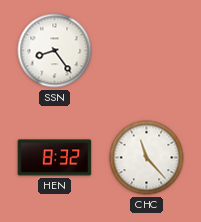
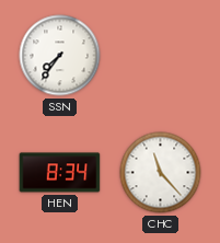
SSN: 8:24 -> 7:36 (60, 56)
HEN: 8:32 -> 8:34 (60, 173)
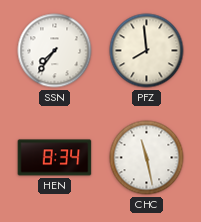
PFZ: none -> 7:59 (147, 51)
CHC: 11:23 -> 11:28 (147, 158)
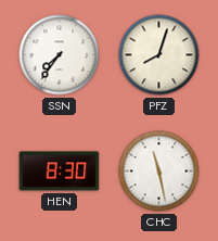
PFZ: 7:59 -> 8:03 (159, 55)
HEN: 8:34 -> 8:30 (60, 172)
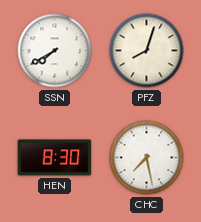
SSN: 7:36 -> 7:40 (55, 51)
CHC: 11:28 -> 7:28 (147, 158)
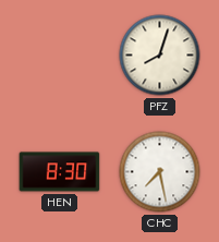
SSN: 7:40 -> none (55, 51)
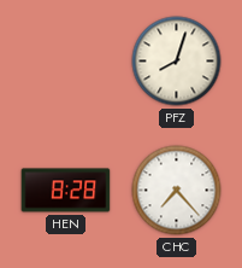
HEN: 8:30 -> 8:28 (66, 191)
CHC: 7:28 -> 7:23 (177, 191)
